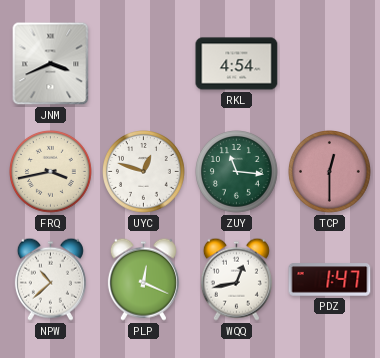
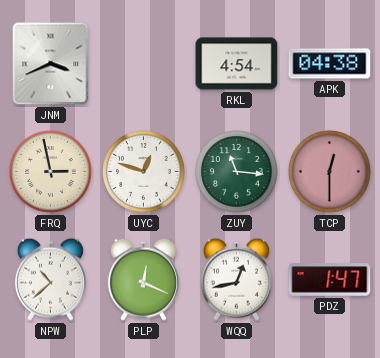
APK: none -> 04:38 (330, 64)
FRQ: 3:43 -> 2:58 (51, 172)
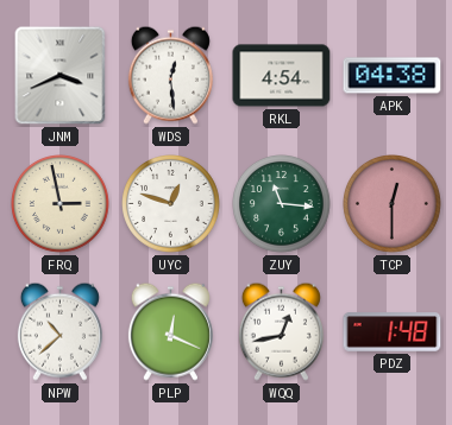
WDS: none -> 12:29 (170, 75)
PDZ: 1:47 -> 1:48 (393, 332)
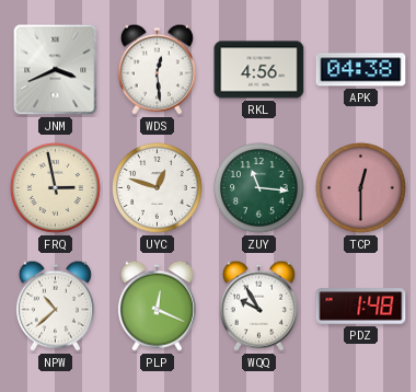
RKL: 4:54 -> 4:56 (259, 70)
WQQ: 12:43 -> 9:55 (258, 305)
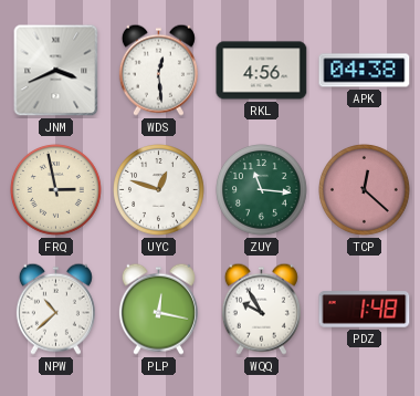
TCP: 12:30 -> 12:22 (365, 190)
PLP: 12:19 -> 12:17 (158, 309)
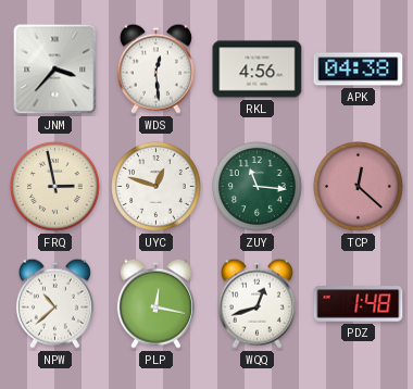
JNM: 3:41 -> 3:37 (55, 70)
WQQ: 9:55 -> 12:42 (256, 303)
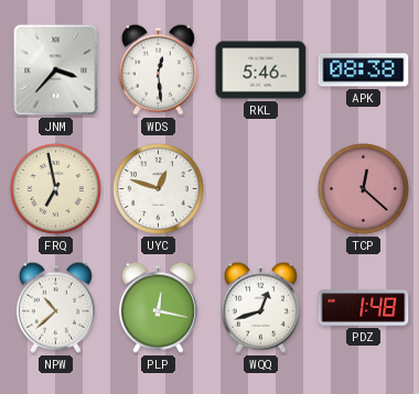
RKL: 4:56 -> 5:46 (261, 70)
APK: 04:38 -> 08:38 (364, 70)
FRQ: 2:58 -> 6:58 (56, 189)
ZUY: 11:16 -> none (258, 187)
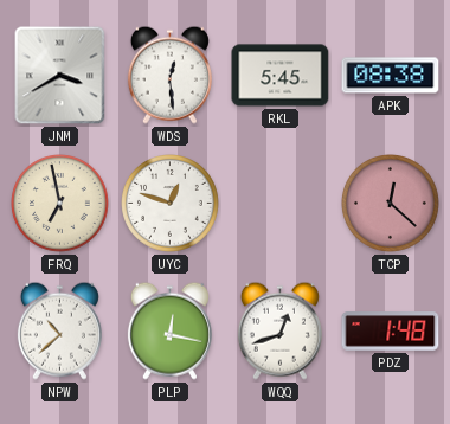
JNM: 3:37 -> 3:40 (60, 76)
RKL: 5:46 -> 5:45 (281, 76)
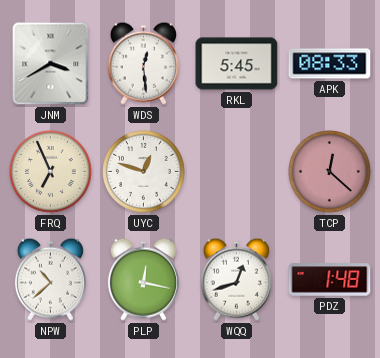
APK: 08:38 -> 08:33 (330, 64)
FRQ: 6:58 -> 6:56 (51, 172)
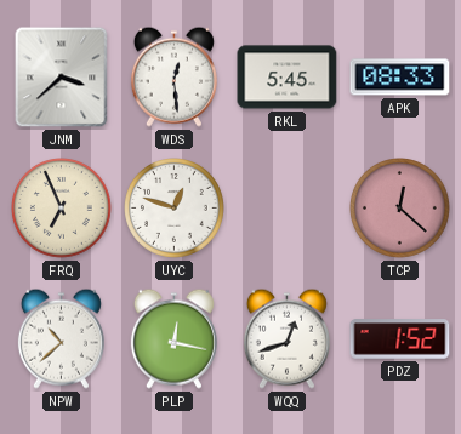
JNM: 3:40 -> 3:38 (62, 78)
PDZ: 1:48 -> 1:52 (400, 339)
